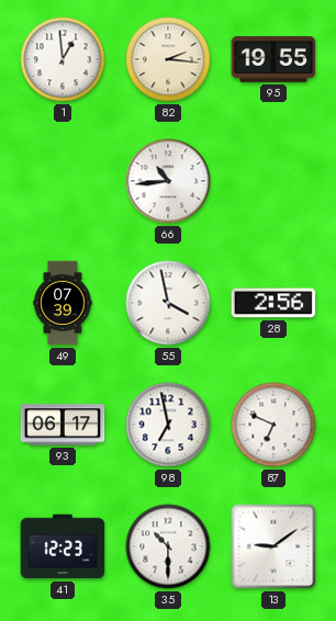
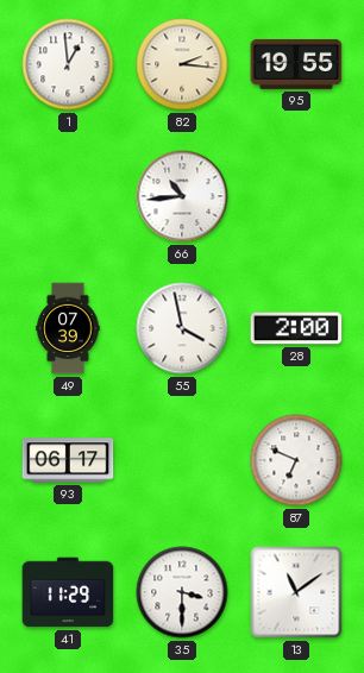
28: 2:56 -> 2:00 (296, 328)
98: 6:58 -> none (168, 425)
41: 12:23 -> 11:29 (68, 592)
35: 10:30 -> 3:30 (182, 592)
13: 9:09 -> 11:09 (296, 592)
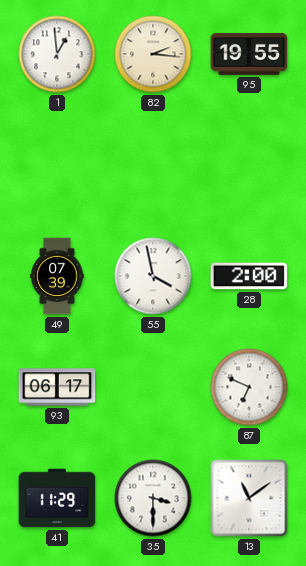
66: 10:44 -> none (182, 196)
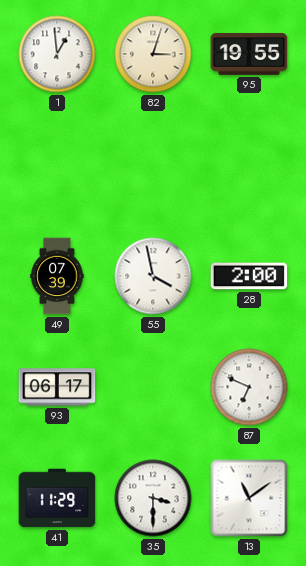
82: 2:16 -> 3:03 (153, 54)
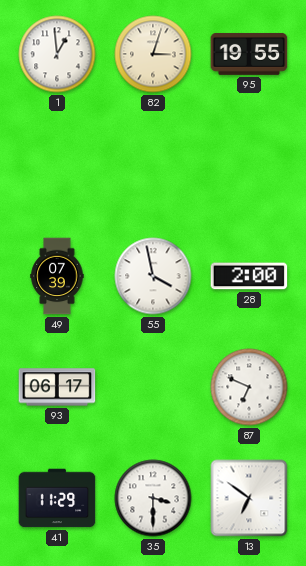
13: 11:09 -> 6:51 (249, 498)
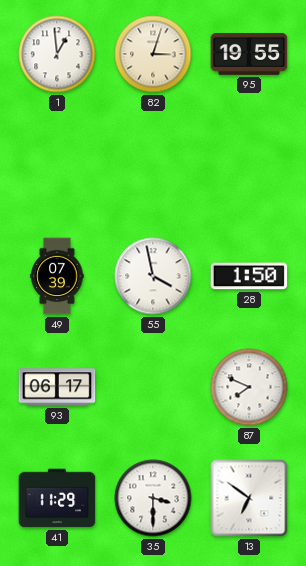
28: 2:00 -> 1:50 (249, 276)
87: 6:49 -> 7:49 (249, 387)
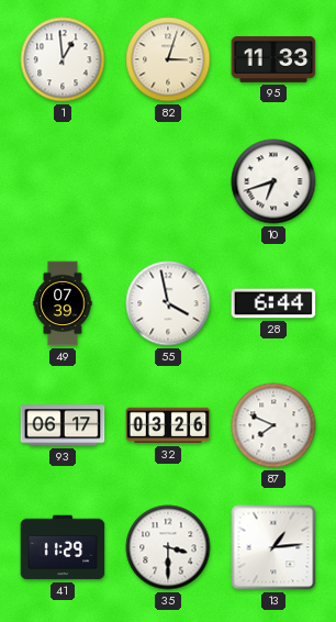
95: 19:55 -> 11:33 (273, 59)
10: none -> 6:42 (273, 181)
28: 1:50 -> 6:44 (273, 303)
32: none -> 03:26 (168, 425)
13: 6:51 -> 1:14 (273, 547)
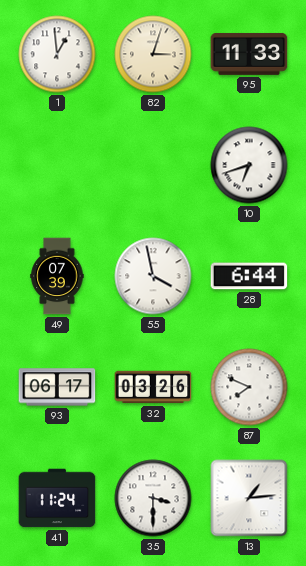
41: 11:29 -> 11:24 (57, 498)
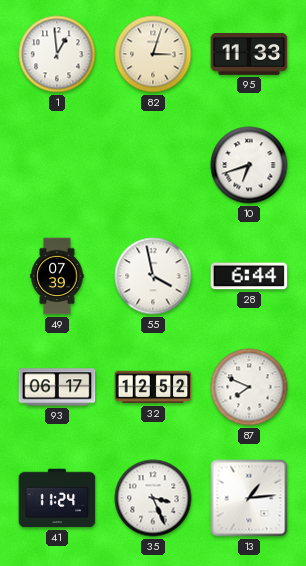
32: 03:26 -> 12:52 (153, 387)
35: 3:30 -> 3:26 (153, 498)
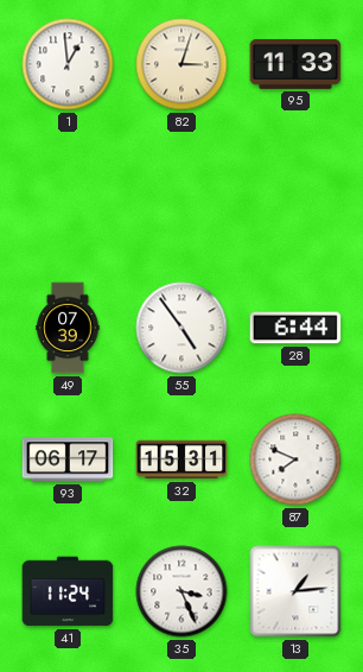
10: 6:42 -> none (249, 165)
55: 3:58 -> 4:54 (181, 328)
32: 12:52 -> 15:31 (181, 459)
